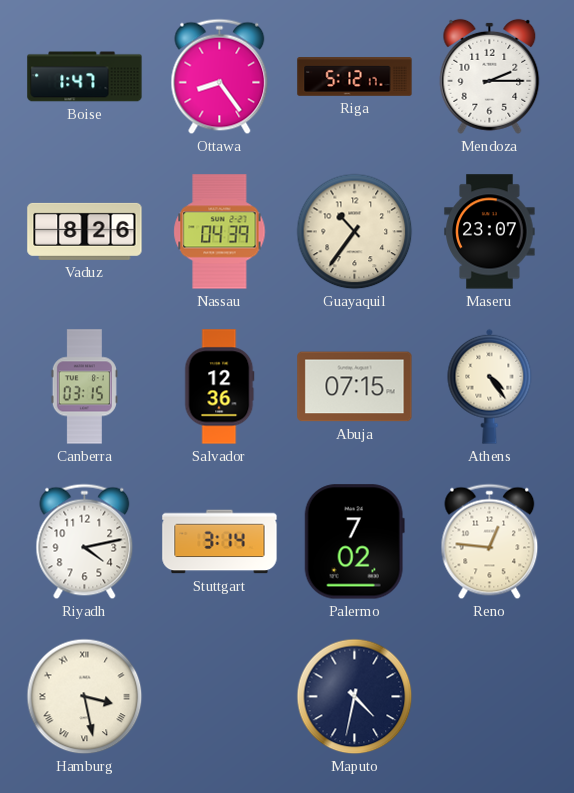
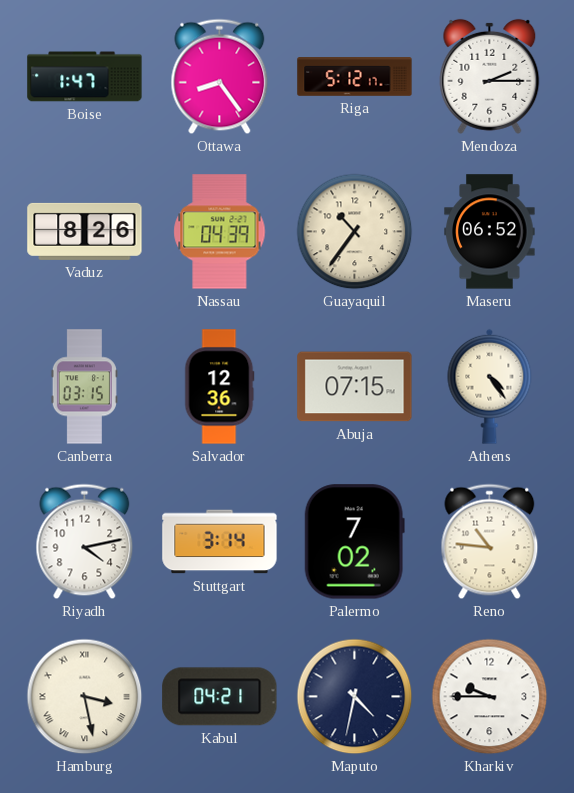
Maseru: 23:07 -> 06:52 (490, 232)
Reno: 12:46 -> 10:46 (490, 542)
Kabul: none -> 04:21 (220, 697)
Kharkiv: none -> 9:45 (490, 697)
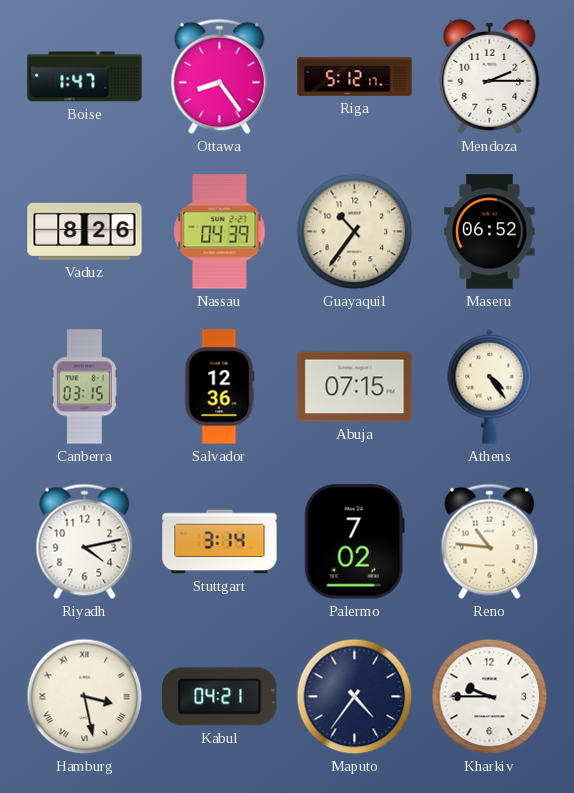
Maputo: 4:32 -> 4:36 (355, 697)
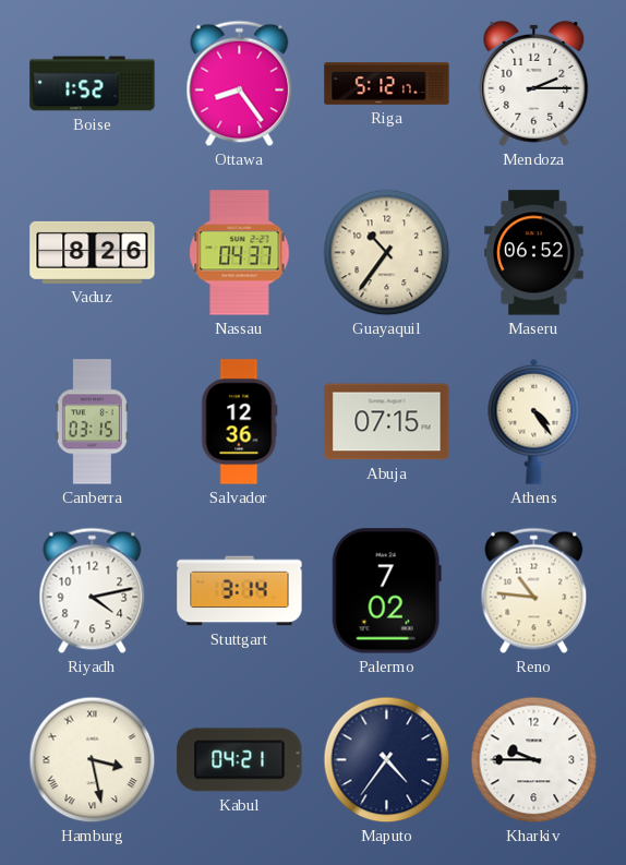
Boise: 1:47 -> 1:52 (93, 84)
Nassau: 04:39 -> 04:37 (240, 253)
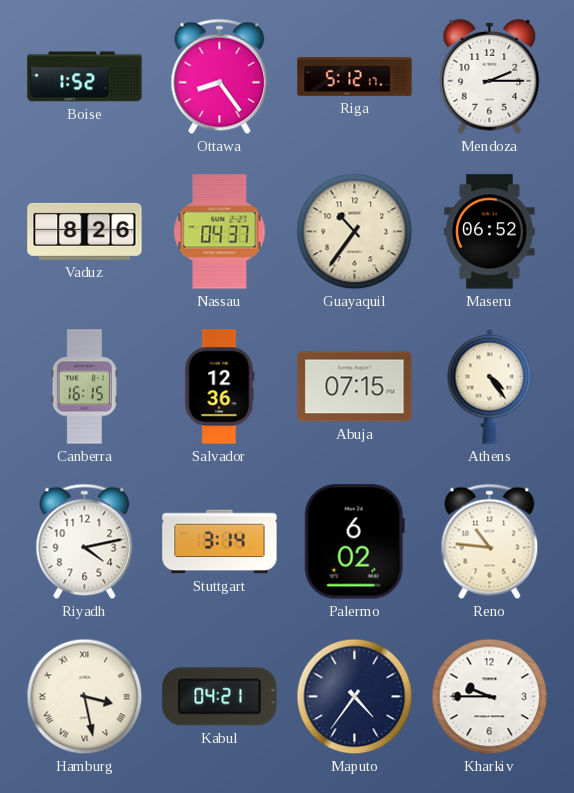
Canberra: 03:15 -> 16:15 (84, 387)
Palermo: 7:02 -> 6:02 (354, 542)
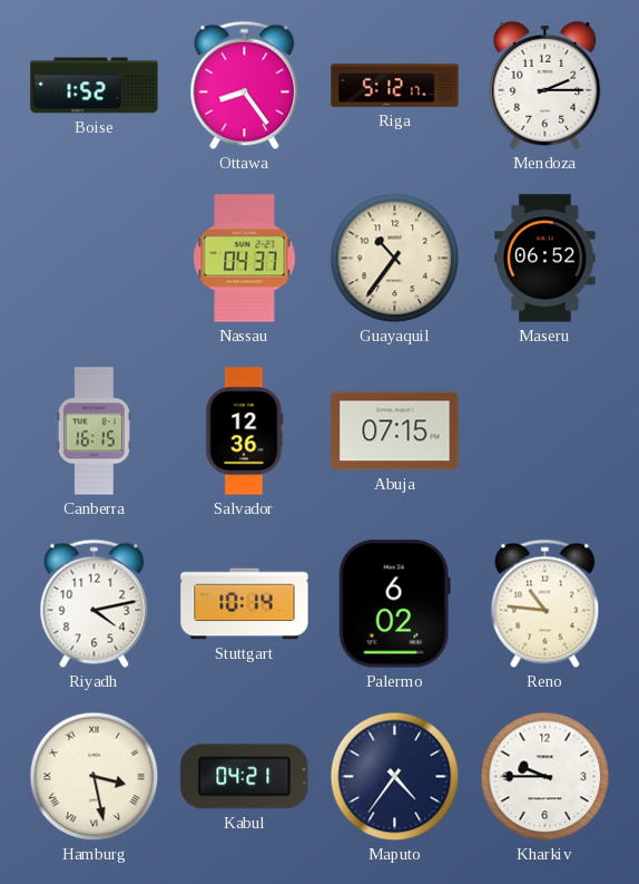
Vaduz: 8:26 -> none (85, 231)
Athens: 4:24 -> none (490, 386)
Stuttgart: 3:14 -> 10:14 (245, 604)
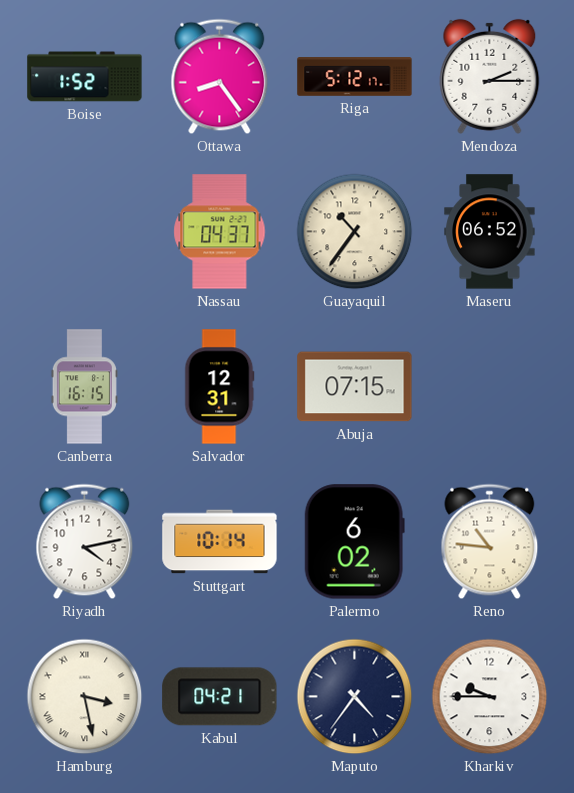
Salvador: 12:36 -> 12:31 (220, 387)
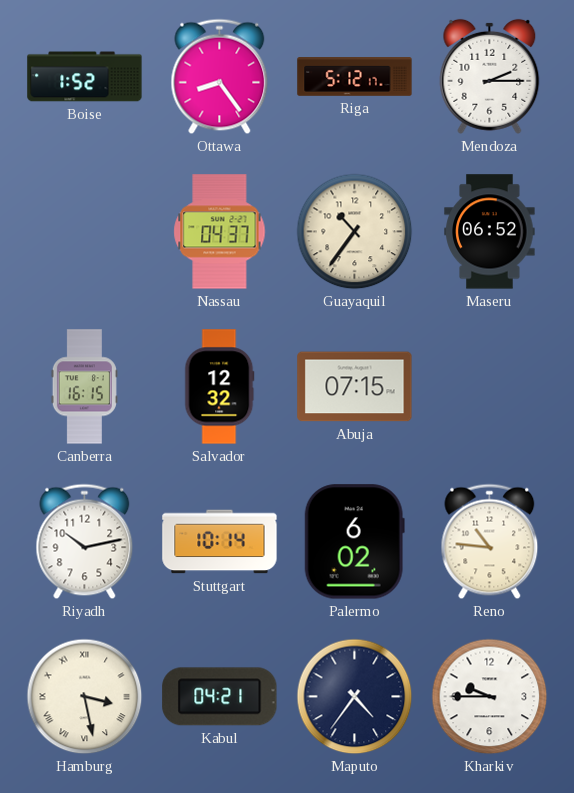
Salvador: 12:31 -> 12:32 (220, 387)
Riyadh: 4:13 -> 10:13 (85, 542)
